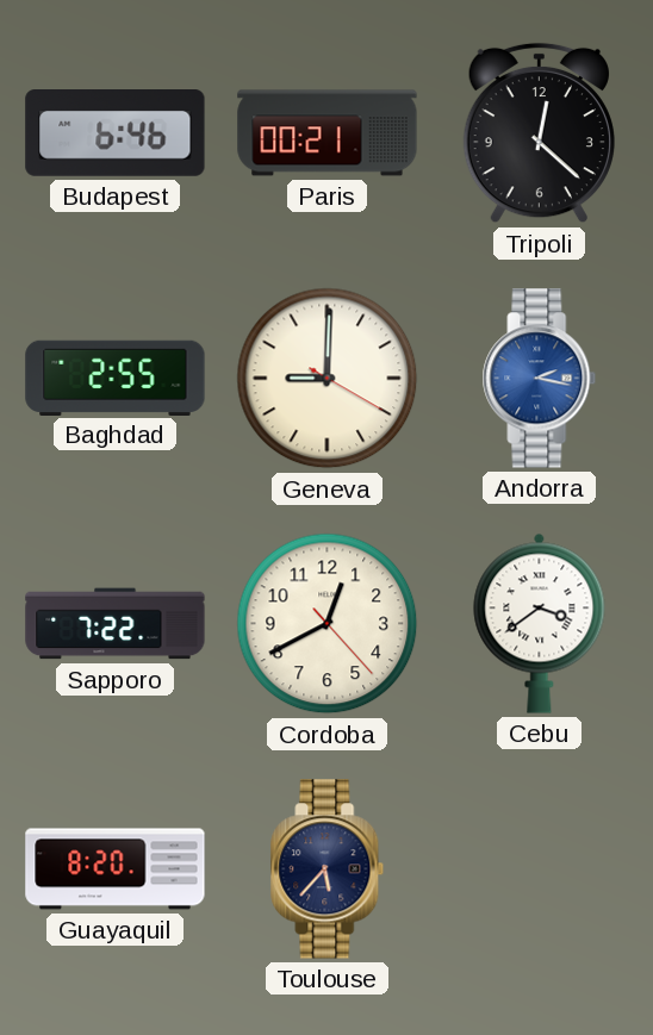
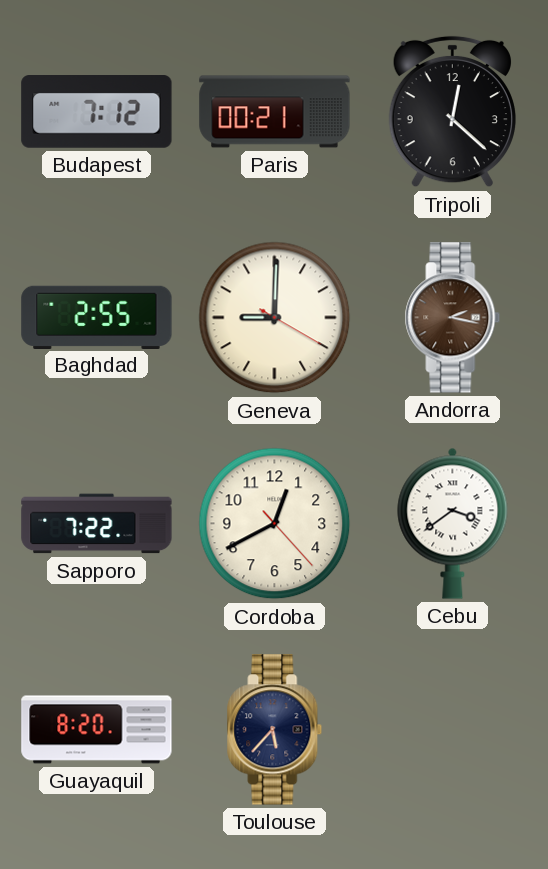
Budapest: 6:46 -> 7:12 (97, 112)
Andorra dial: blue -> brown (453, 318)
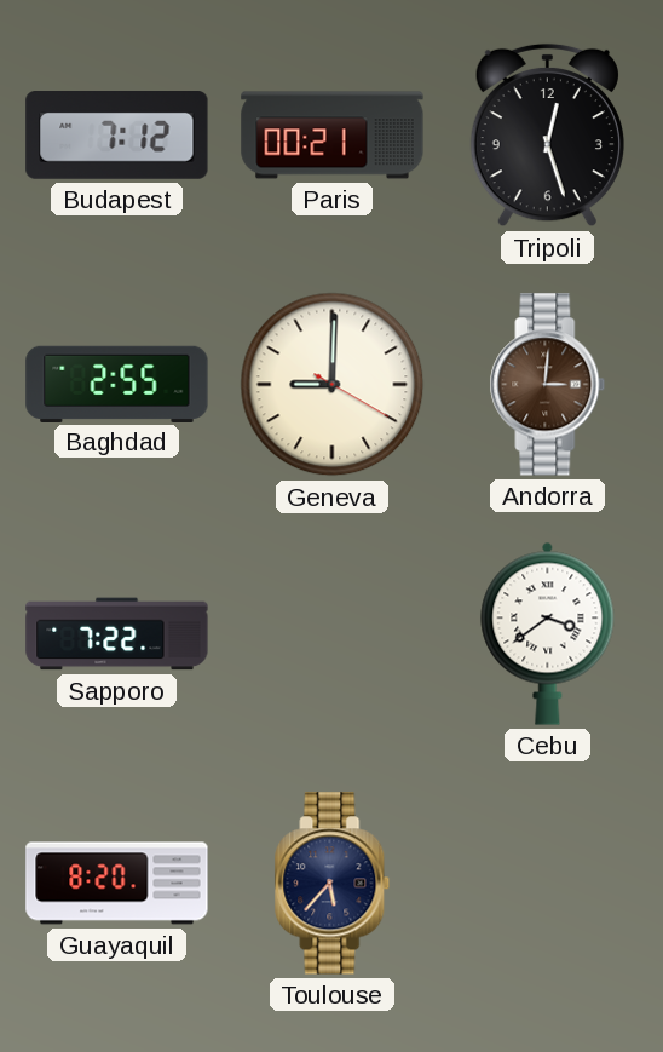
Tripoli: 12:22 -> 12:27 (547, 136)
Andorra: 2:17 -> 3:01 (548, 385)
Cordoba: 12:40 -> none (275, 524)
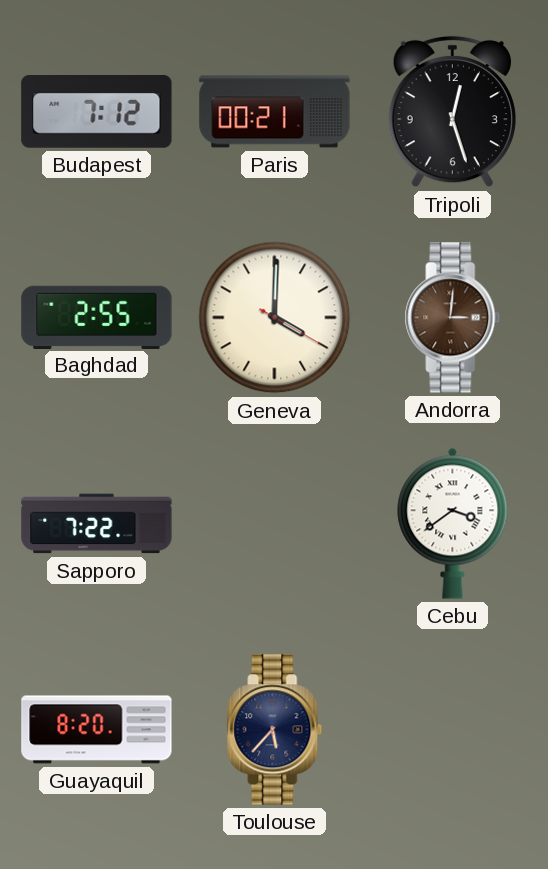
Geneva: 9:00 -> 4:00 (275, 318)
